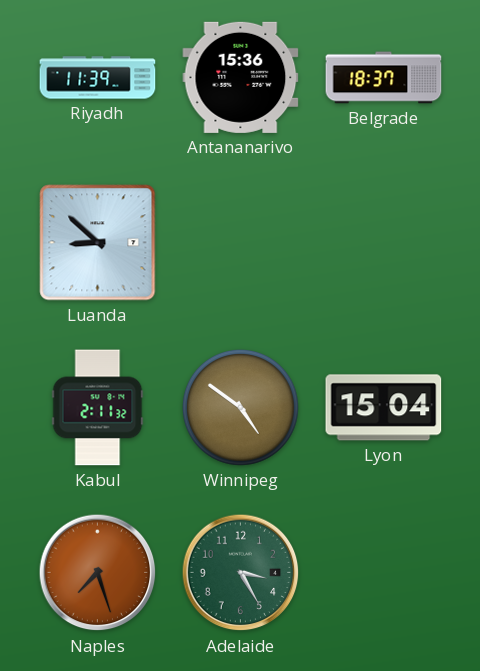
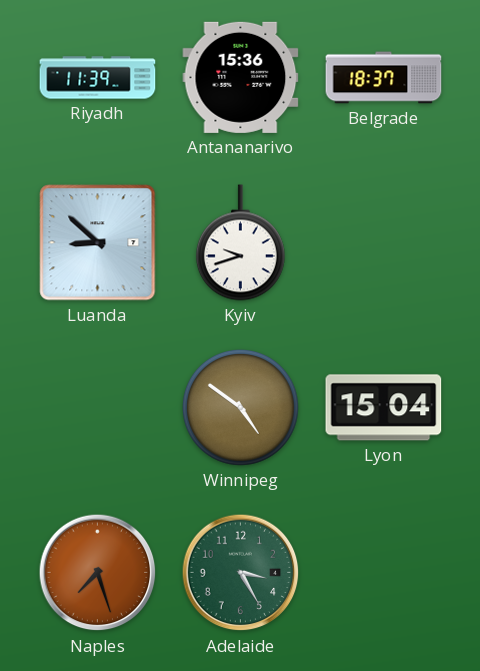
Kyiv: none -> 9:42 (240, 243)
Kabul: 2:11 -> none (98, 408)
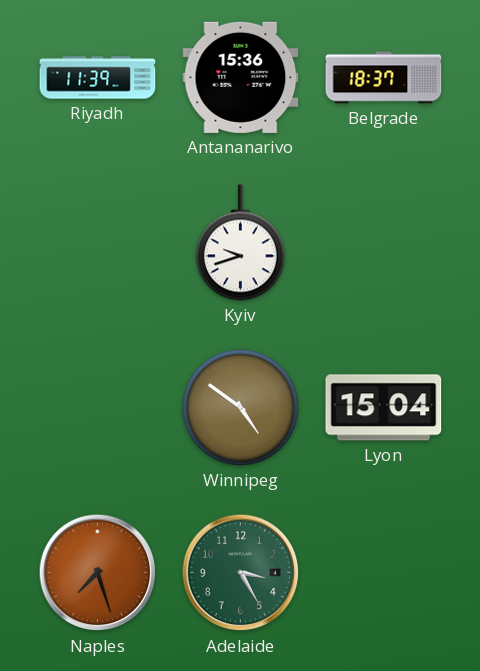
Luanda: 8:52 -> none (98, 243)
